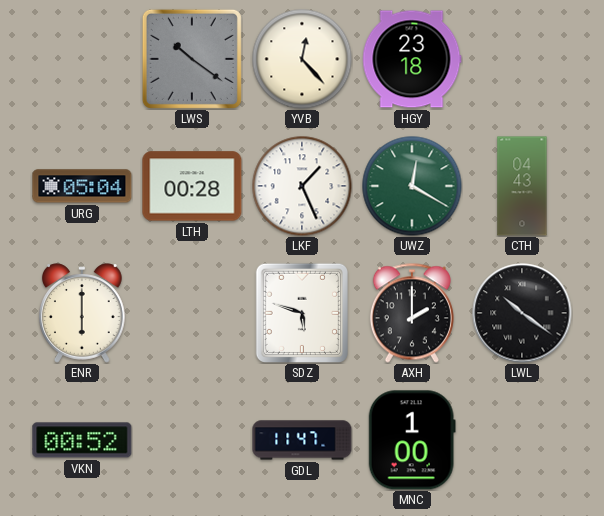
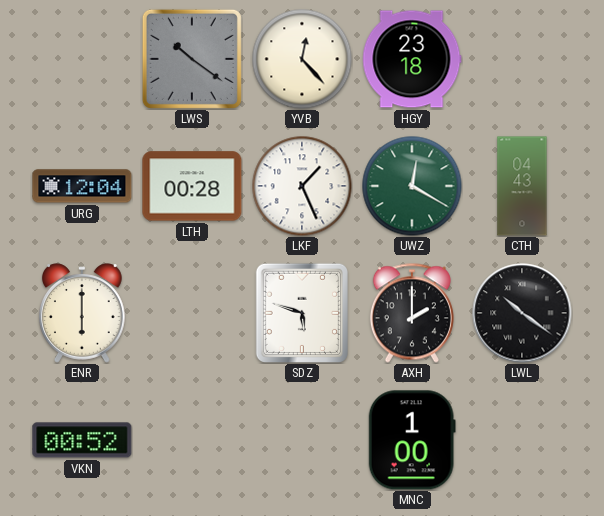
URG: 05:04 -> 12:04 (82, 186)
GDL: 11:47 -> none (302, 440)
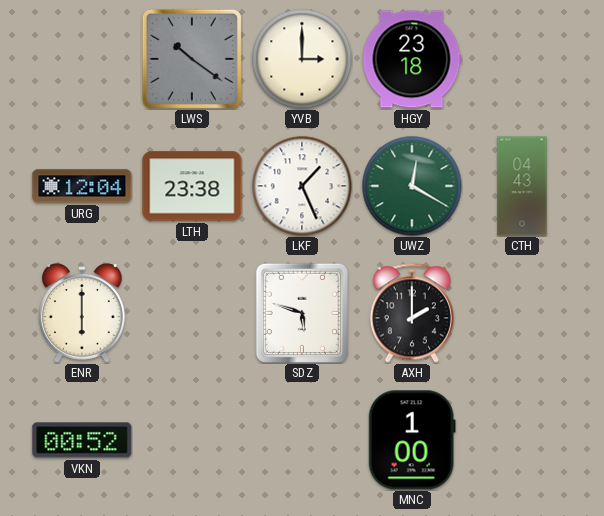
YVB: 12:23 -> 3:00 (302, 59)
LTH: 00:28 -> 23:38 (192, 186)
LWL: 10:21 -> none (522, 313)
